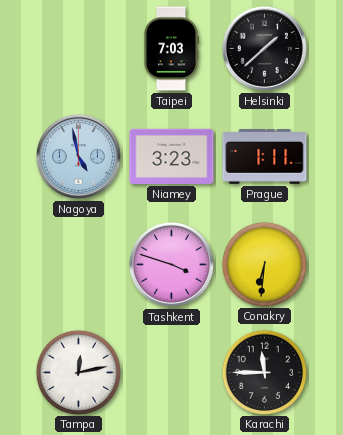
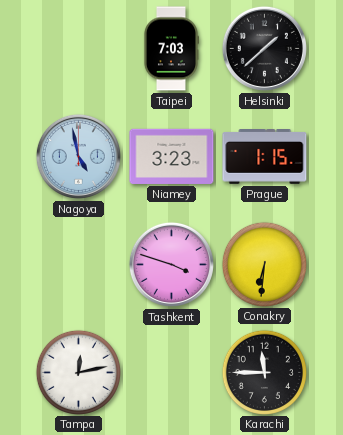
Prague: 1:11 -> 1:15 (265, 157)
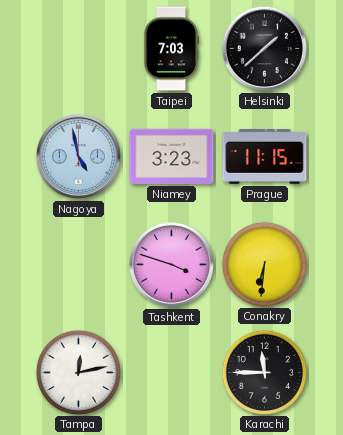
Prague: 1:15 -> 11:15 (265, 157)
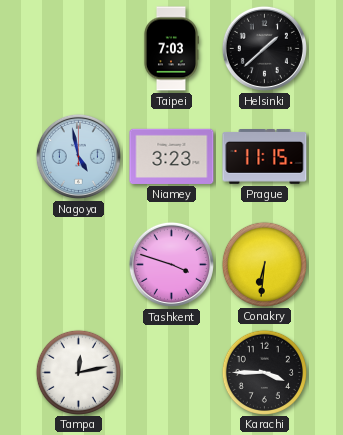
Karachi: 11:45 -> 3:45 (264, 372)
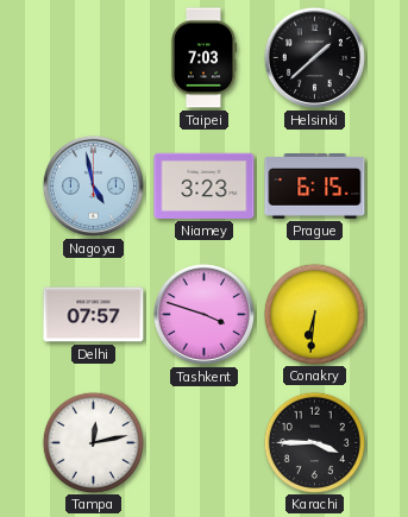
Prague: 11:15 -> 6:15 (315, 187)
Delhi: none -> 07:57 (94, 315)
